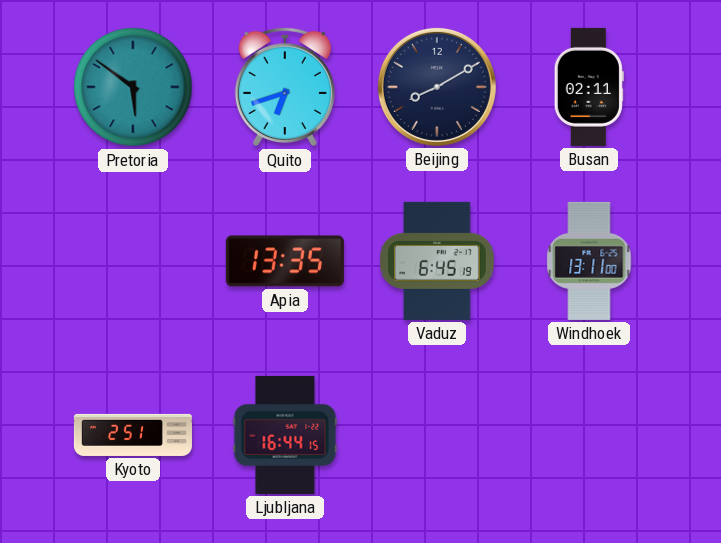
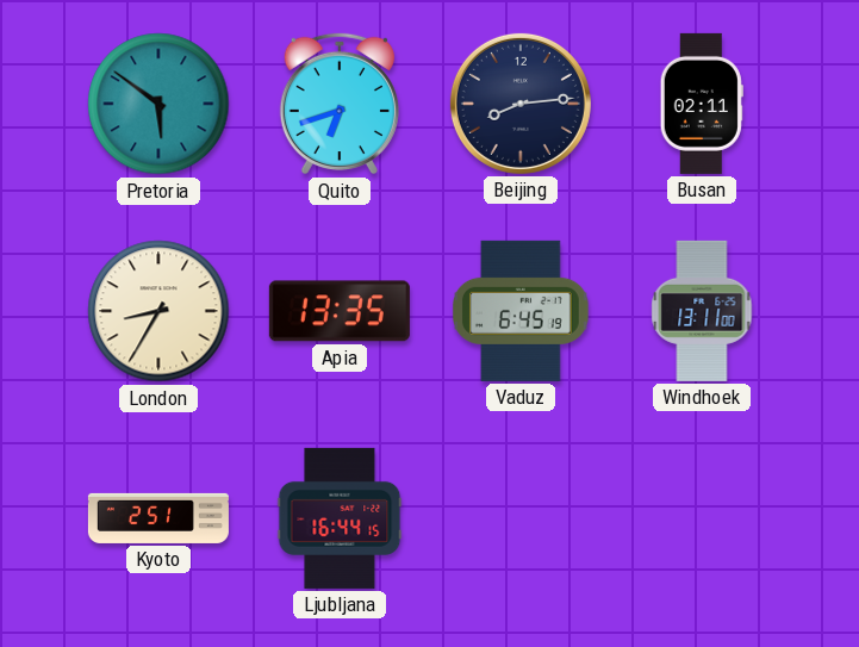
Beijing: 8:10 -> 8:14 (521, 104)
London: none -> 8:35 (158, 311)
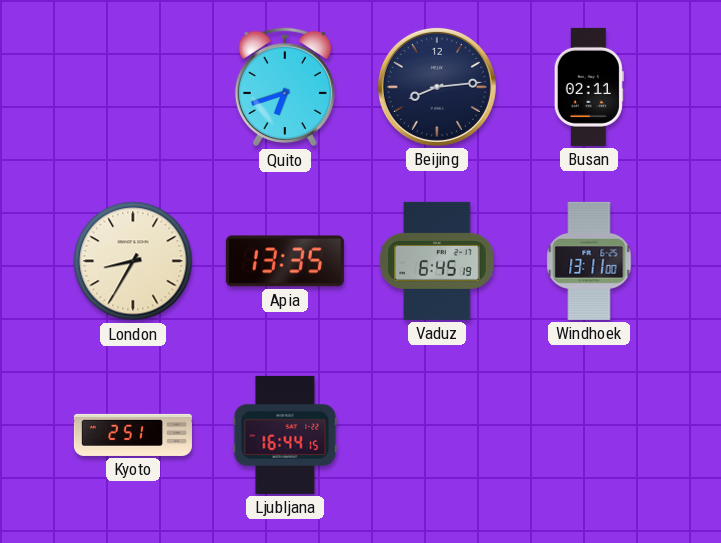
Pretoria: 5:51 -> none (158, 104)
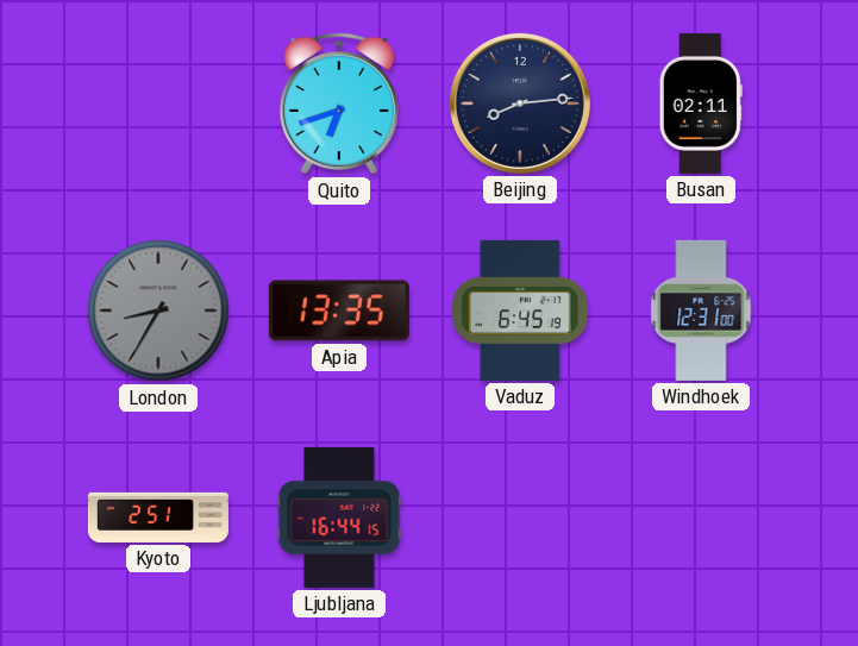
London dial: cream -> grey (158, 311)
Windhoek: 13:11 -> 12:31 (701, 311)
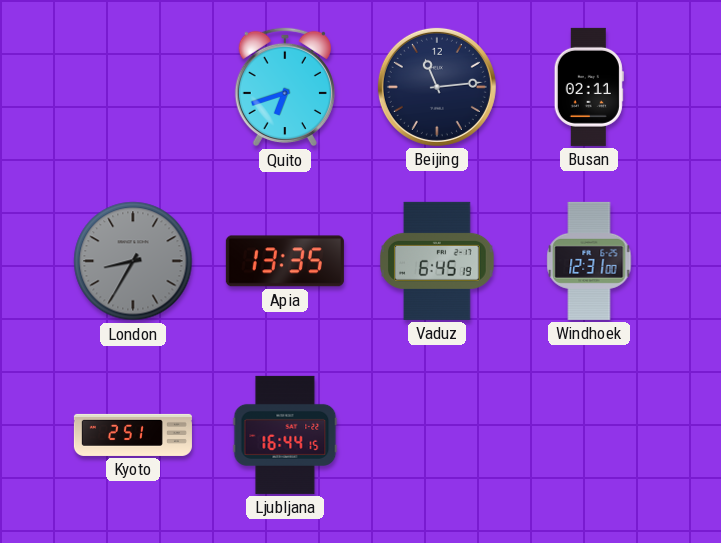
Beijing: 8:14 -> 11:14 (437, 87)
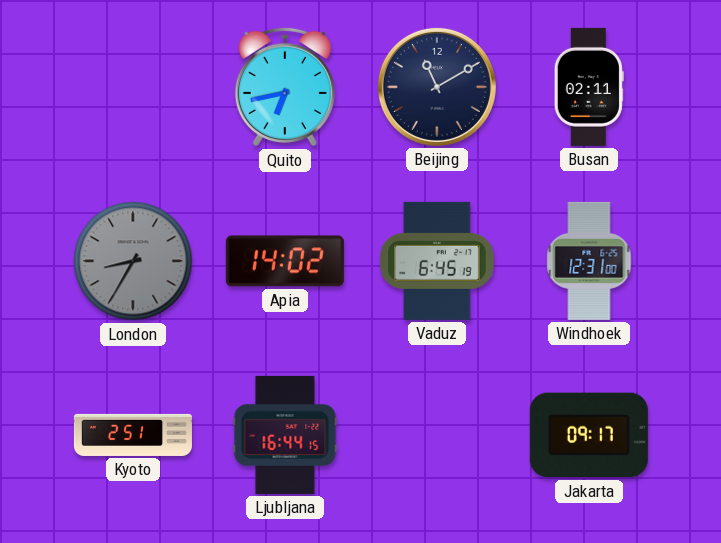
Quito: 6:42 -> 6:43 (285, 87)
Beijing: 11:14 -> 11:10 (437, 87)
Apia: 13:35 -> 14:02 (285, 261)
Jakarta: none -> 09:17 (589, 435)
